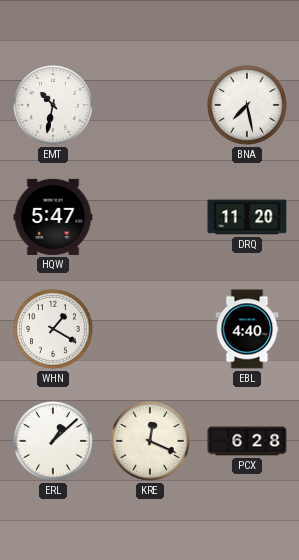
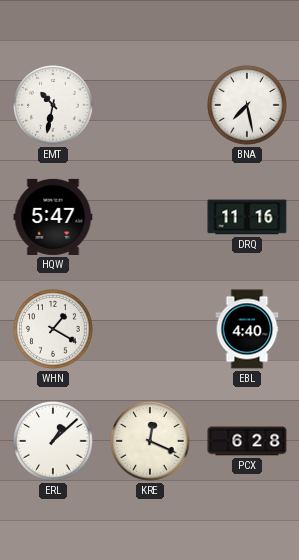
DRQ: 11:20 -> 11:16 (247, 217)
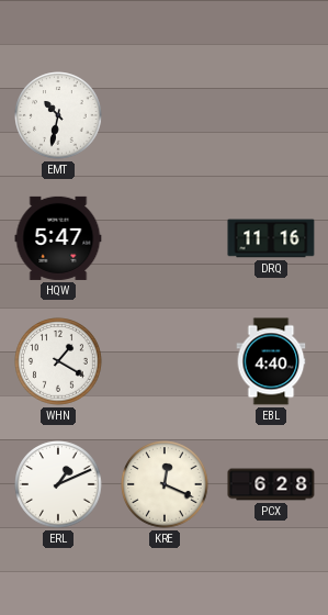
BNA: 7:28 -> none (247, 105)
ERL: 1:08 -> 1:11 (58, 484)
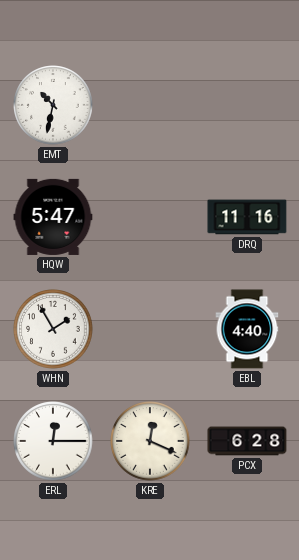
WHN: 1:20 -> 1:55 (53, 329)
ERL: 1:11 -> 12:15 (53, 441)
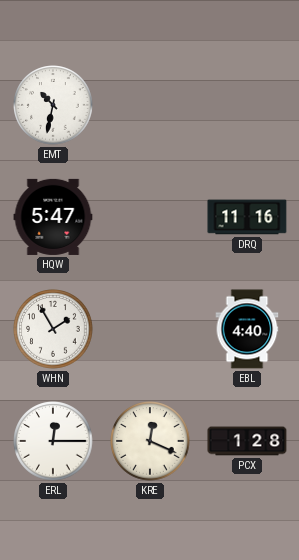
PCX: 6:28 -> 1:28 (247, 441)
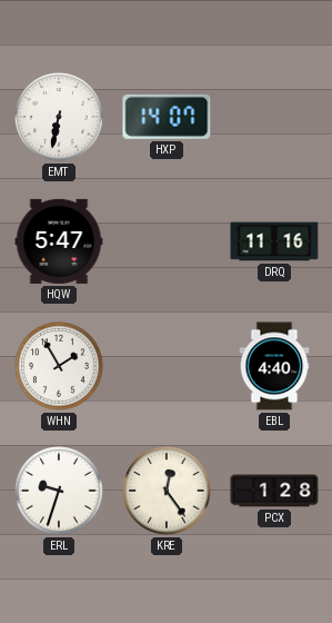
EMT: 10:32 -> 6:32 (59, 117)
HXP: none -> 14:07 (167, 117)
ERL: 12:15 -> 9:33 (59, 491)
KRE: 12:19 -> 12:24 (167, 491)
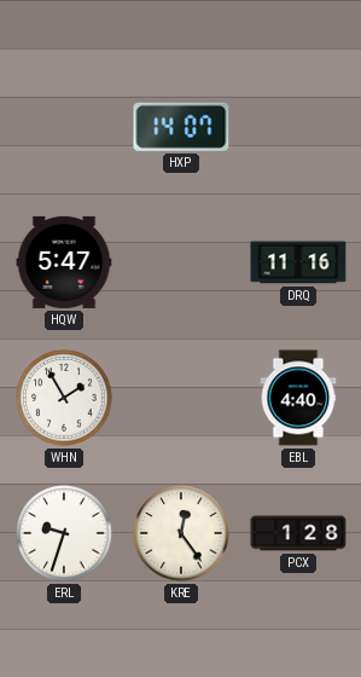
EMT: 6:32 -> none (59, 117)
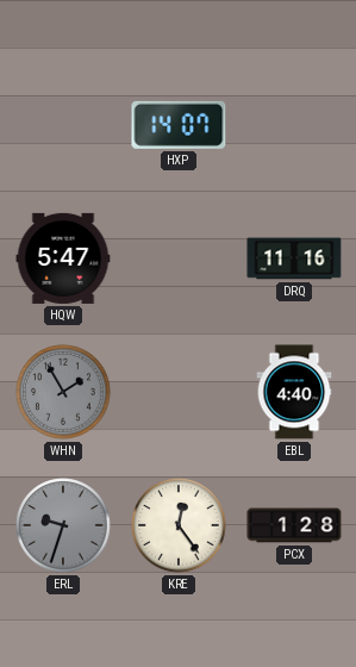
WHN dial: white -> grey (63, 392)
ERL dial: white -> grey (63, 525)
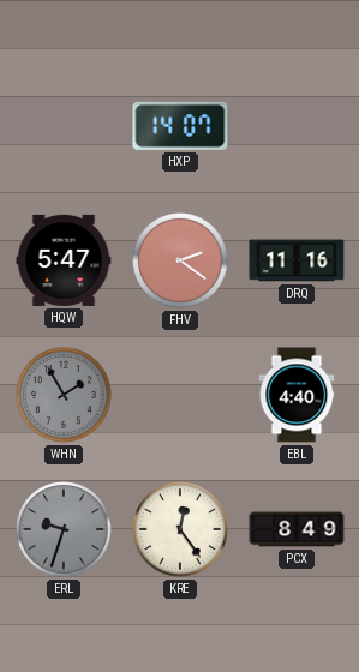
FHV: none -> 2:21 (180, 260)
PCX: 1:28 -> 8:49 (297, 529)
